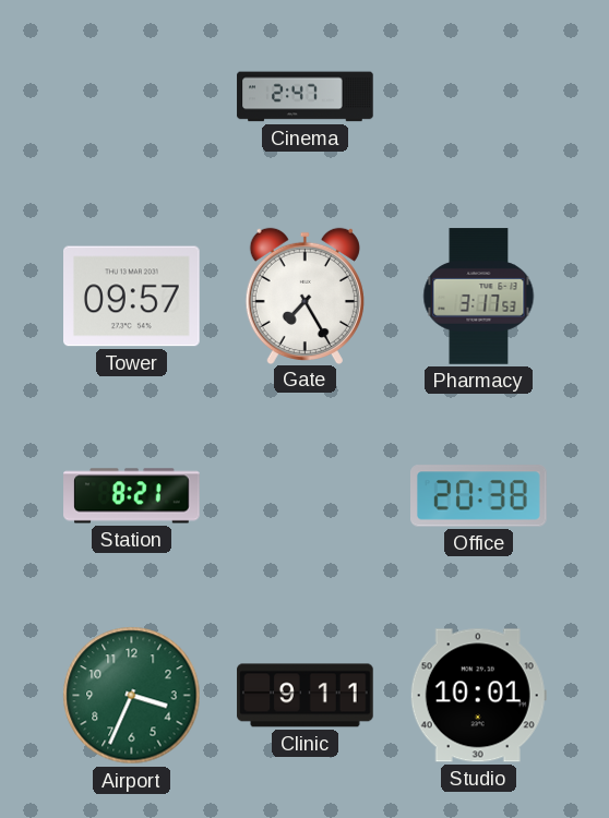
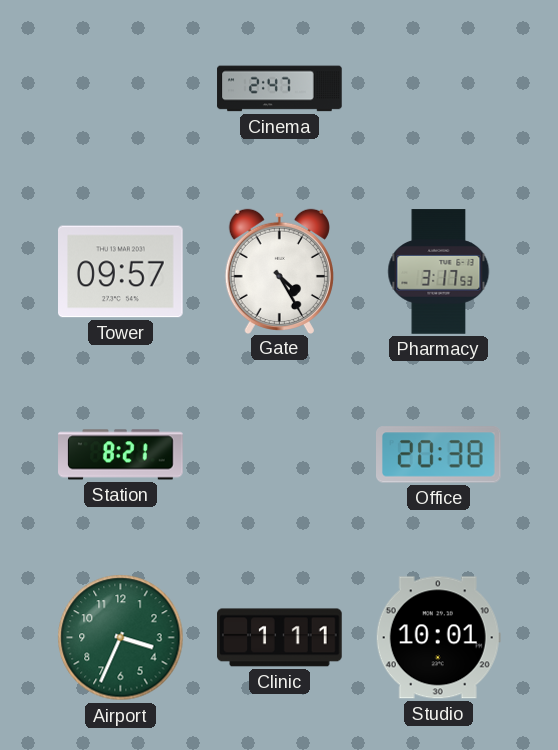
Gate: 7:25 -> 4:25 (279, 271)
Clinic: 9:11 -> 1:11 (280, 638)
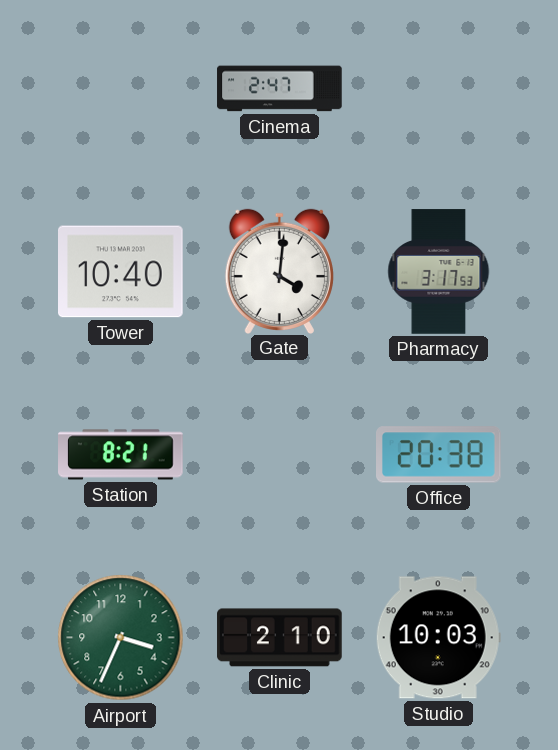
Tower: 09:57 -> 10:40 (121, 272)
Gate: 4:25 -> 4:01 (279, 271)
Clinic: 1:11 -> 2:10 (280, 638)
Studio: 10:01 -> 10:03 (438, 638)
